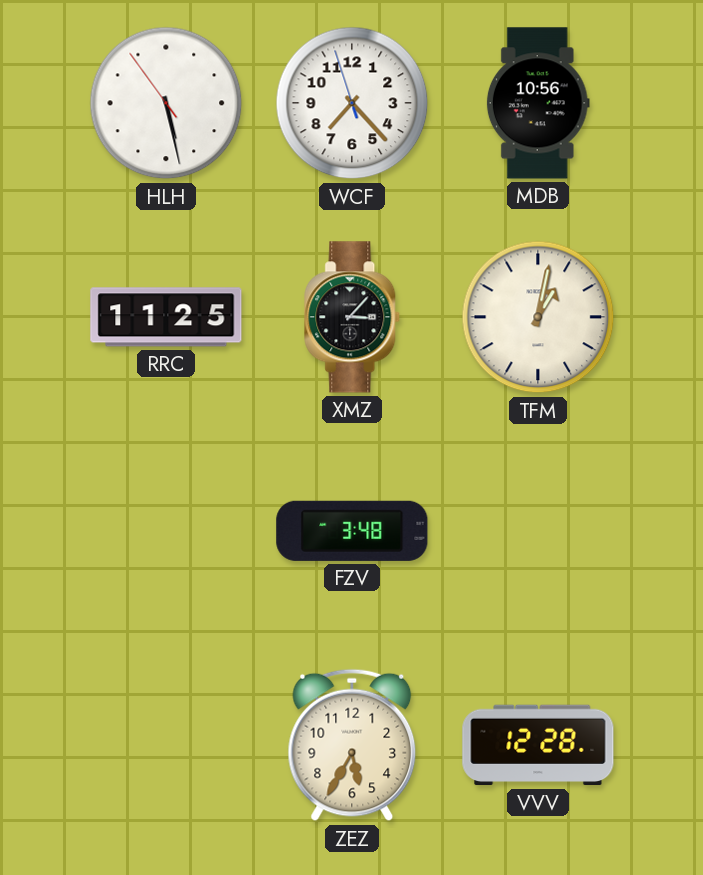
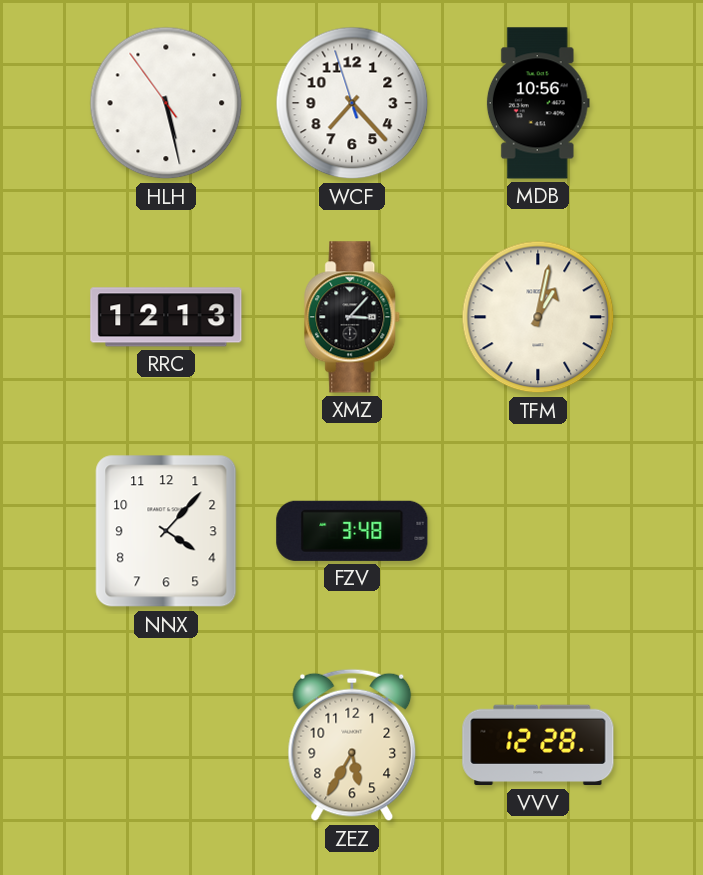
RRC: 11:25 -> 12:13 (166, 317)
NNX: none -> 4:07 (166, 531)
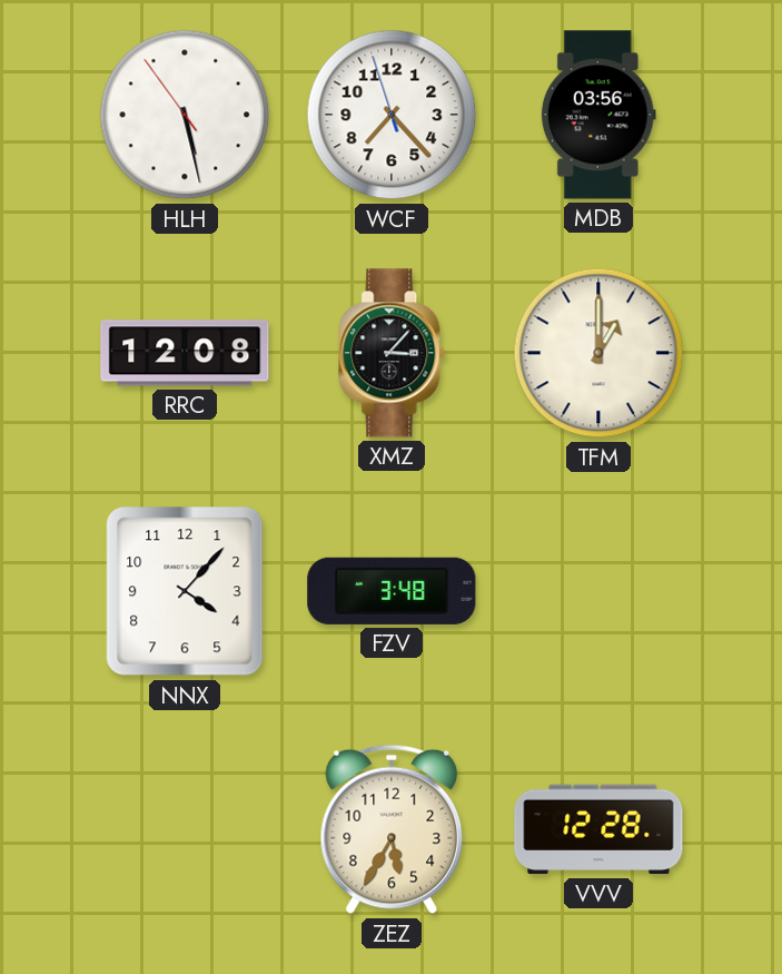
MDB: 10:56 -> 03:56 (598, 115)
RRC: 12:13 -> 12:08 (185, 353)
TFM: 1:02 -> 1:00 (598, 353)
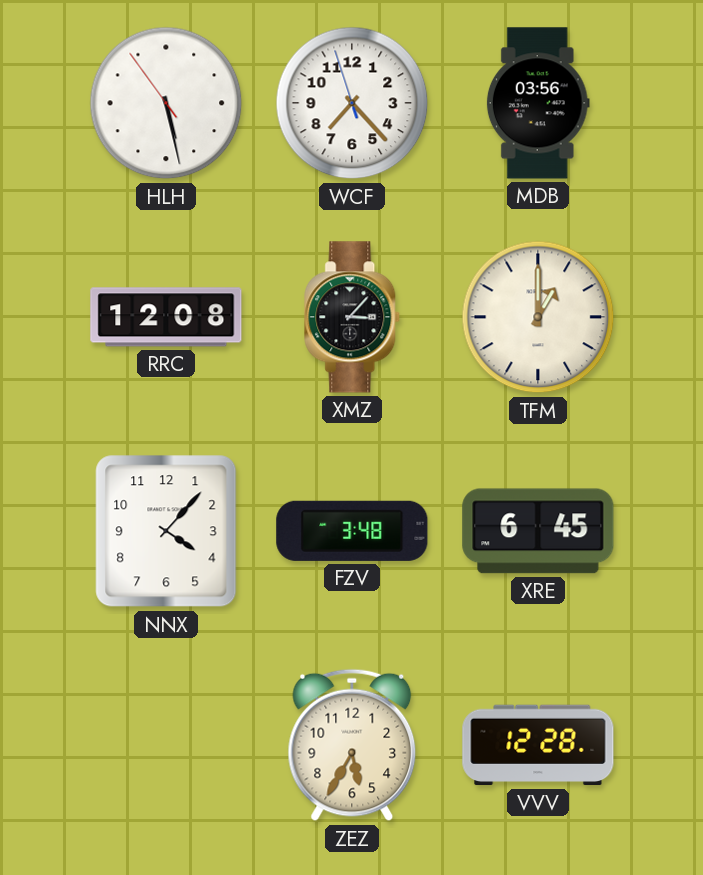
XRE: none -> 6:45 (538, 531)
